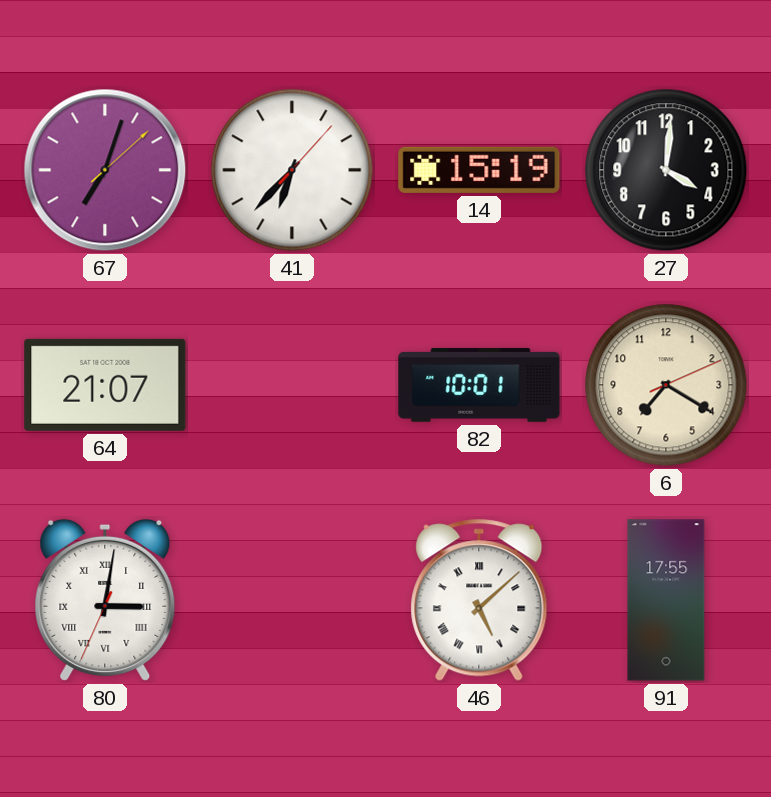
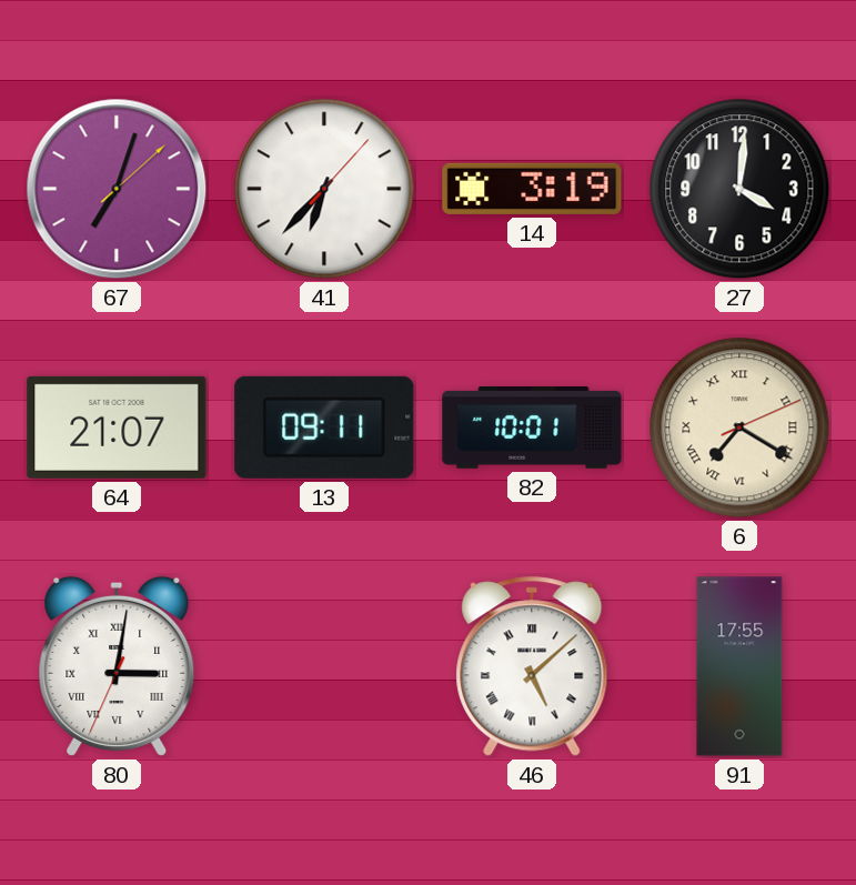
14: 15:19 -> 3:19 (532, 189)
13: none -> 09:11 (324, 428)
6 numerals: Arabic -> Roman (739, 428)
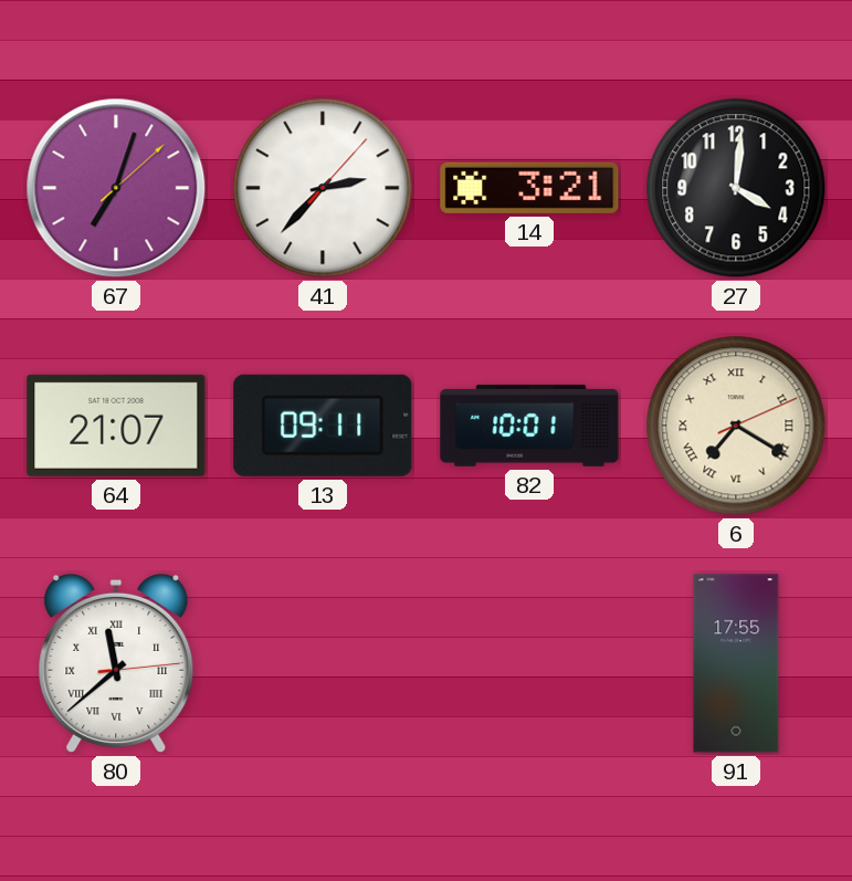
41: 6:37 -> 2:37 (323, 188)
14: 3:19 -> 3:21 (529, 188)
80: 3:01 -> 11:38 (116, 663)
46: 5:08 -> none (532, 666)
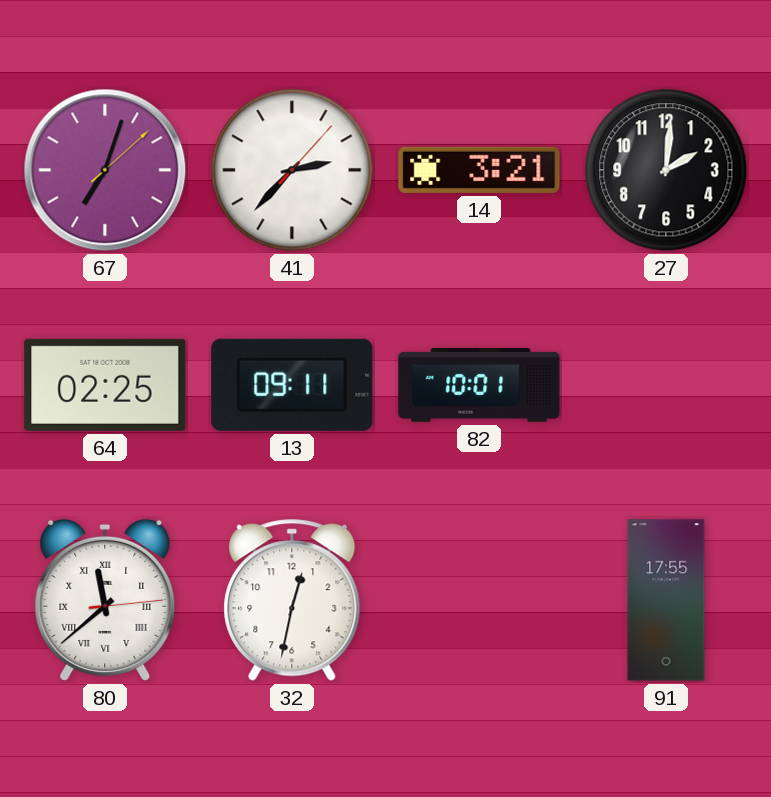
27: 4:01 -> 2:01 (666, 170)
64: 21:07 -> 02:25 (105, 385)
6: 7:20 -> none (736, 426)
32: none -> 12:32 (292, 600)
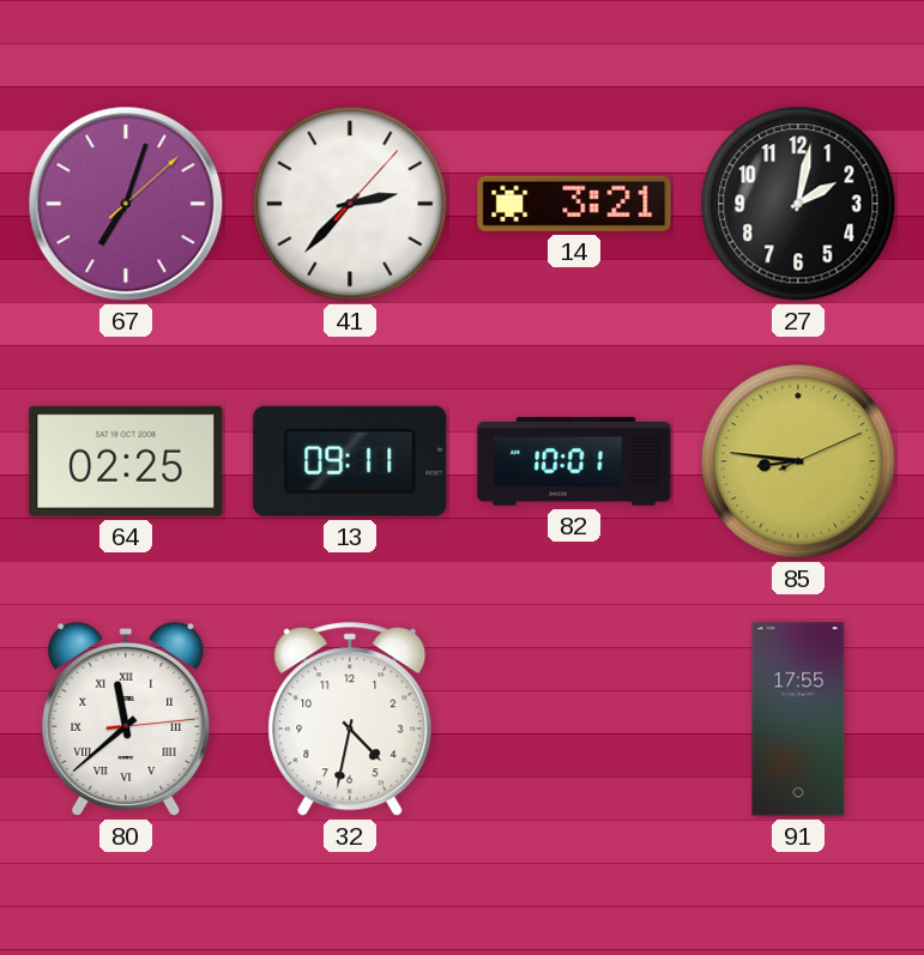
27: 2:01 -> 2:02 (798, 204)
85: none -> 8:46 (798, 461)
32: 12:32 -> 4:32 (350, 719)
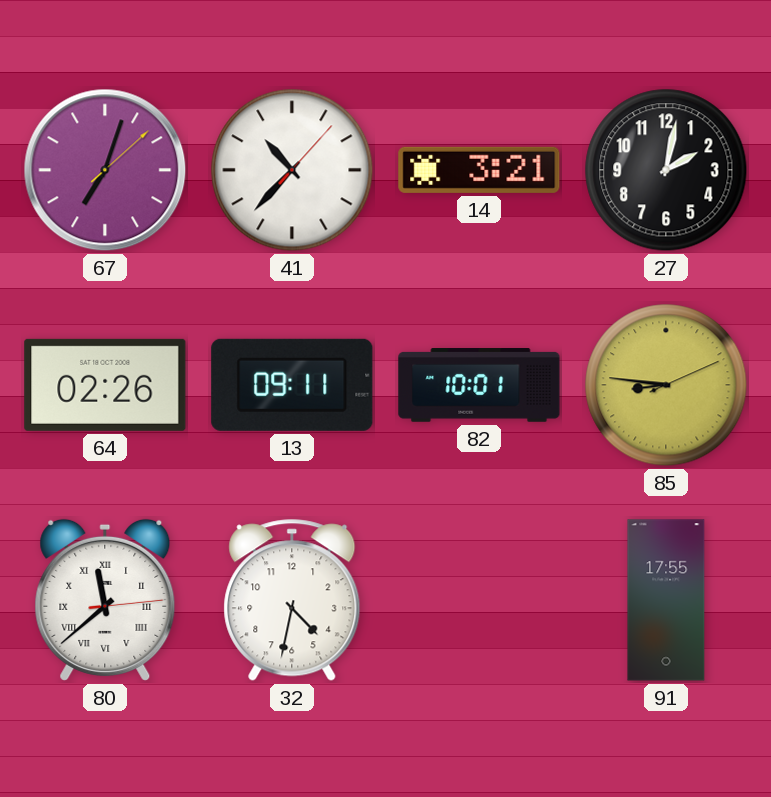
41: 2:37 -> 10:37 (292, 170)
64: 02:25 -> 02:26 (105, 385)
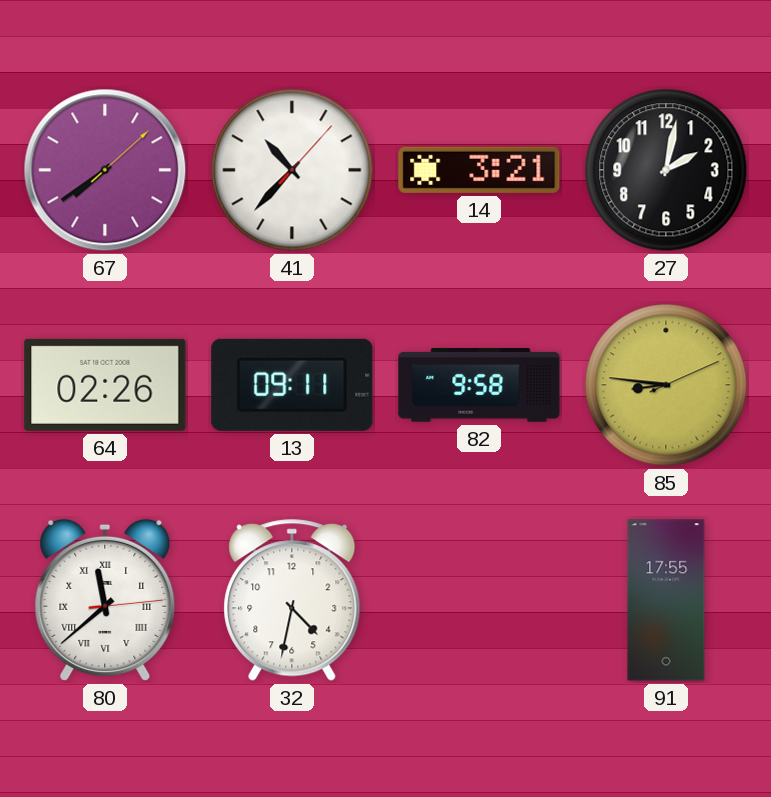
67: 7:03 -> 7:39 (105, 170)
82: 10:01 -> 9:58 (479, 386)
